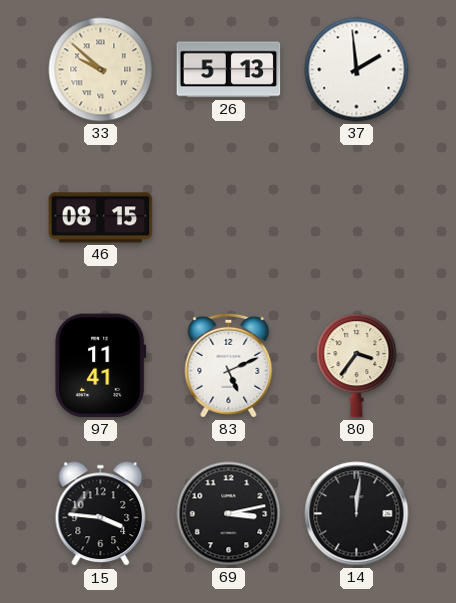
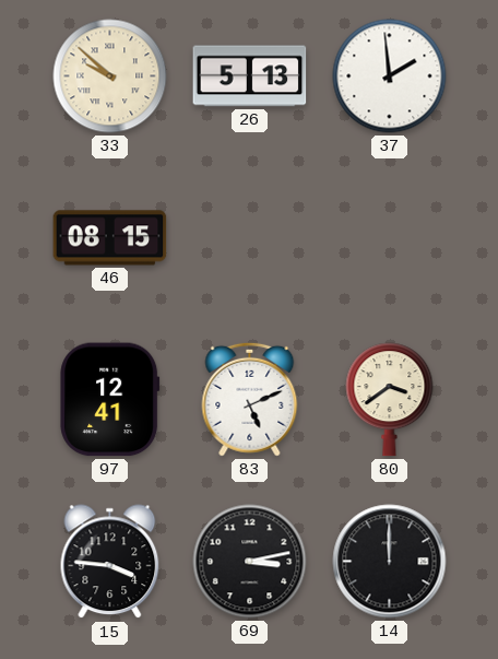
97: 11:41 -> 12:41 (110, 400)
80: 3:36 -> 3:39 (390, 400)
14: 12:01 -> 12:00 (390, 562)
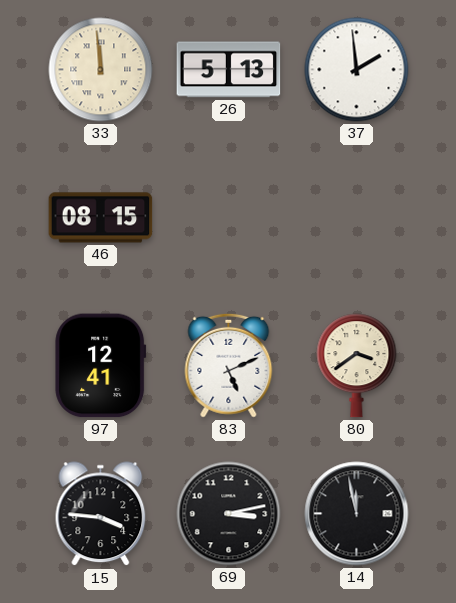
33: 9:52 -> 11:59 (101, 70)
14: 12:00 -> 11:58 (357, 514)
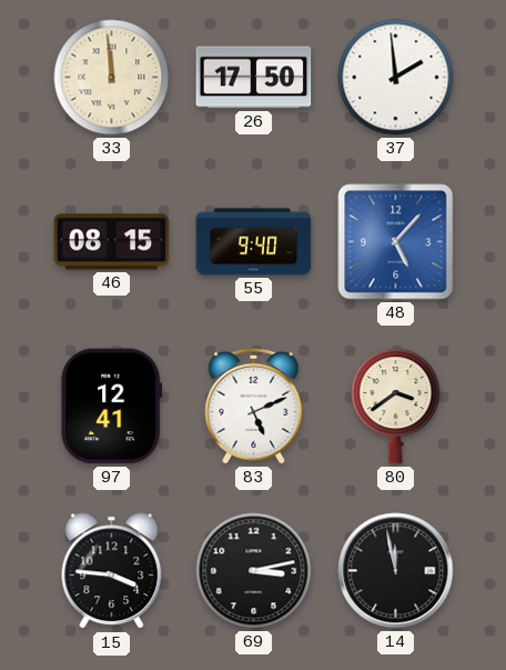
26: 5:13 -> 17:50 (254, 78)
55: none -> 9:40 (254, 242)
48: none -> 5:07 (396, 242)
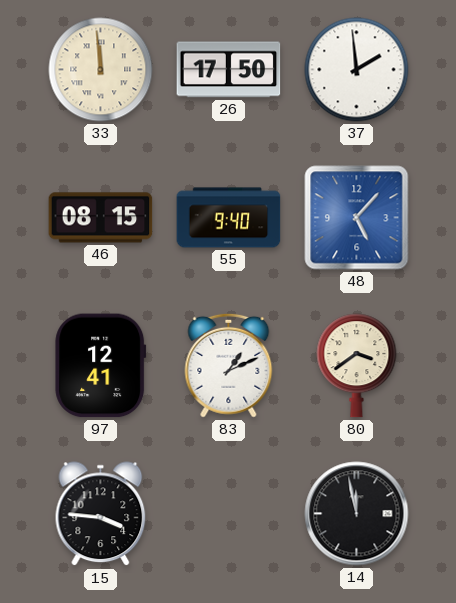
83: 5:11 -> 1:11 (229, 365)
69: 3:13 -> none (254, 571)
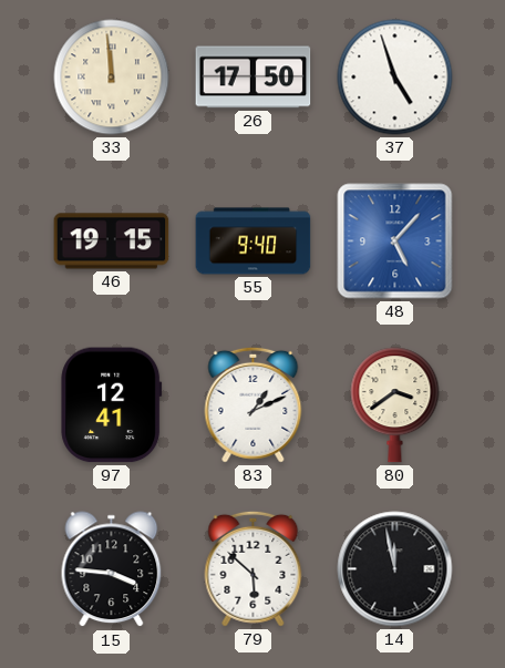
37: 1:59 -> 4:57 (395, 78)
46: 08:15 -> 19:15 (112, 241)
79: none -> 5:52 (254, 568)
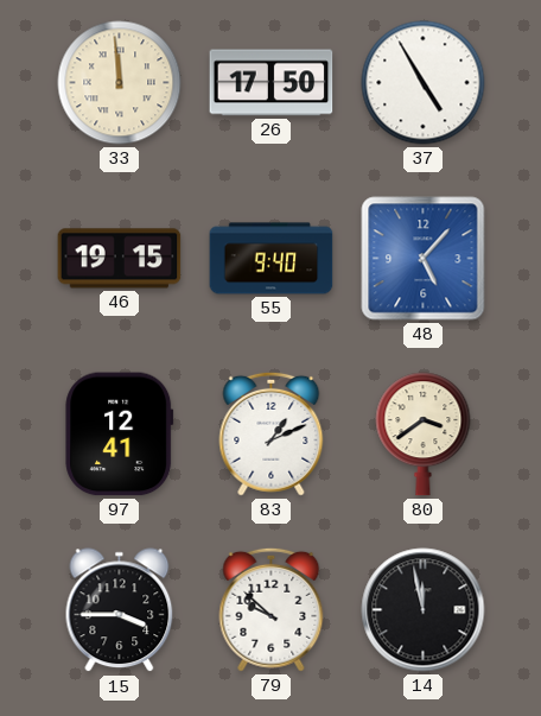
37: 4:57 -> 4:55 (424, 83)
15: 3:46 -> 3:45 (120, 610)
79: 5:52 -> 9:52 (272, 609)
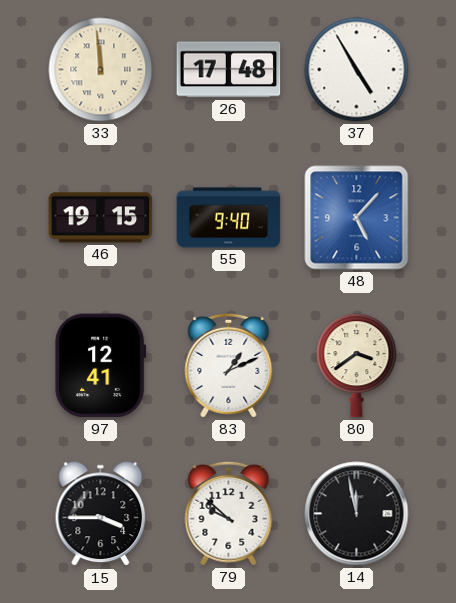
26: 17:50 -> 17:48 (229, 70)
